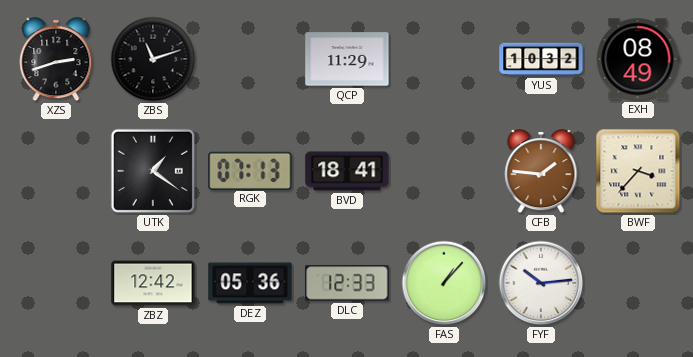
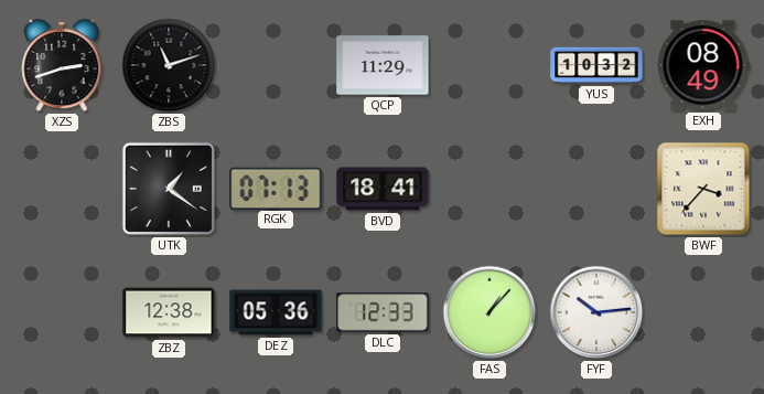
CFB: 1:46 -> none (541, 172)
ZBZ: 12:42 -> 12:38 (169, 312)
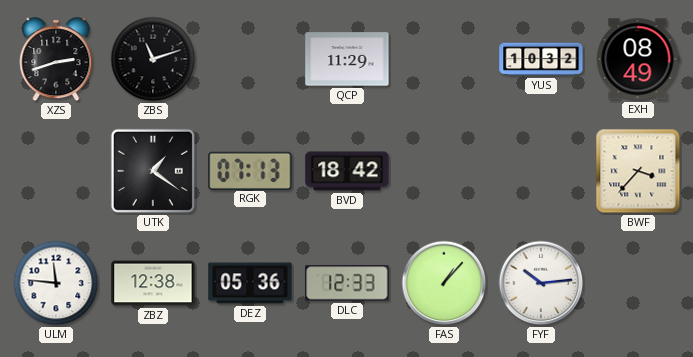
BVD: 18:41 -> 18:42 (347, 171)
ULM: none -> 11:46 (56, 283)
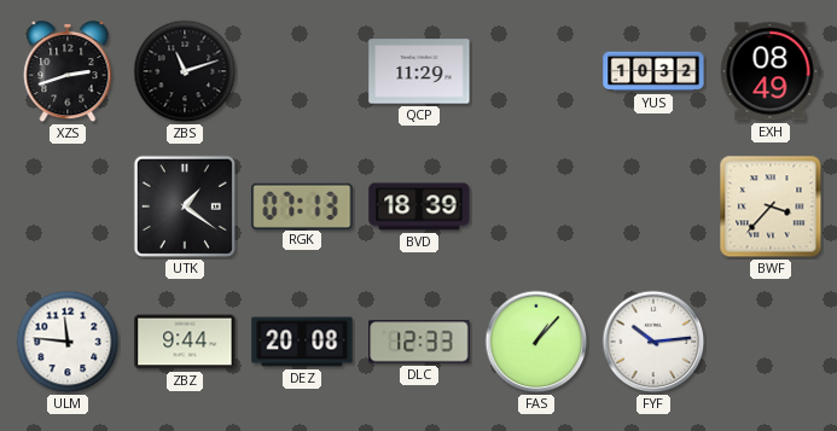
BVD: 18:42 -> 18:39 (419, 206)
ZBZ: 12:38 -> 9:44 (185, 342)
DEZ: 05:36 -> 20:08 (302, 342)
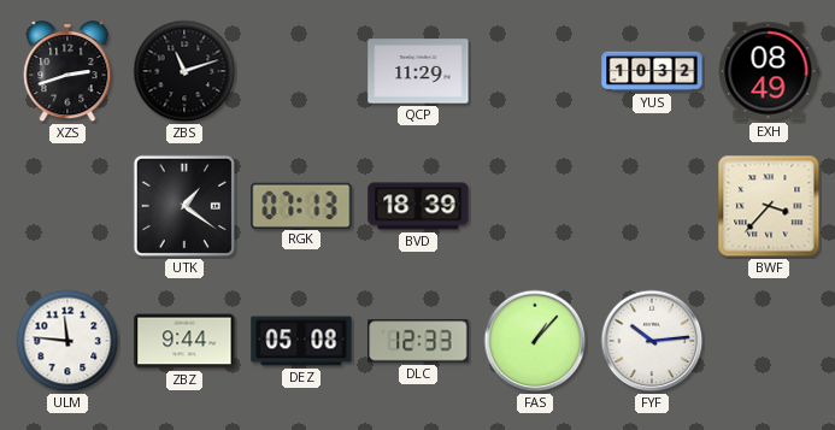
DEZ: 20:08 -> 05:08 (301, 341)
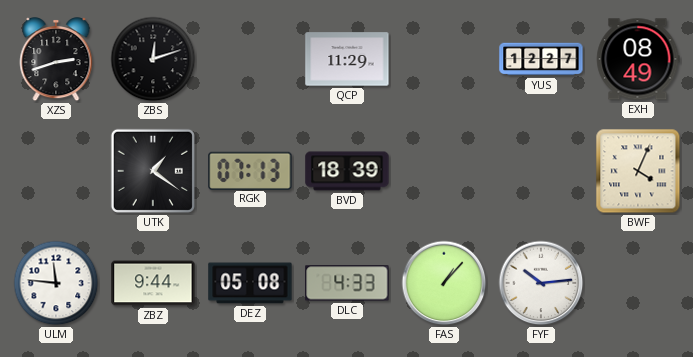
ZBS: 11:12 -> 12:12 (153, 59)
YUS: 10:32 -> 12:27 (541, 59)
BWF: 3:37 -> 4:04 (638, 171)
DLC: 12:33 -> 4:33 (347, 283)
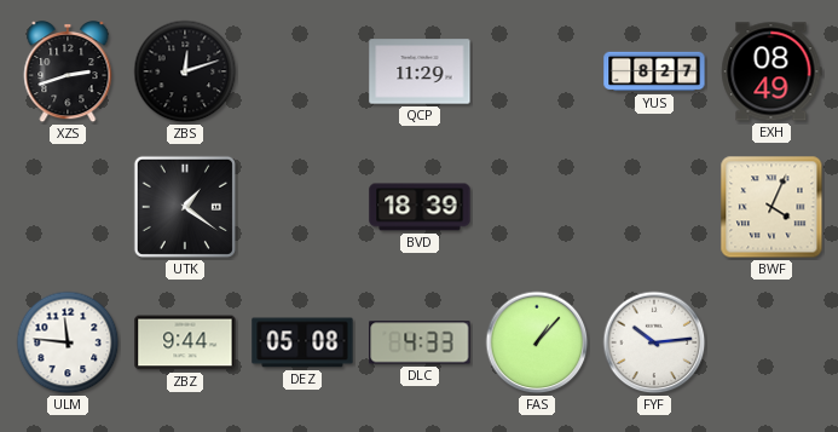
YUS: 12:27 -> 8:27 (654, 71)
RGK: 07:13 -> none (250, 170)
